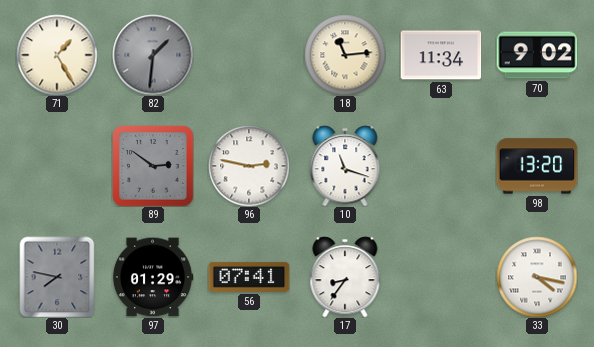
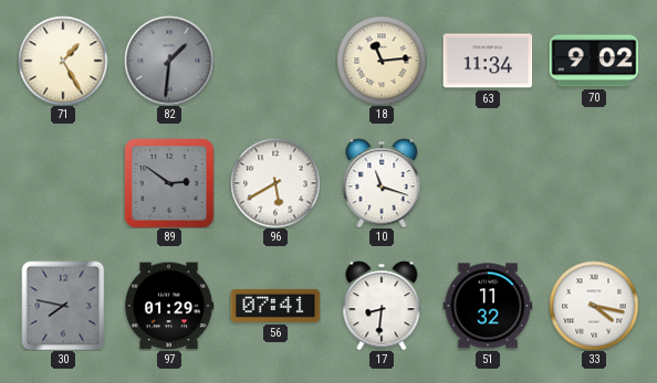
96: 2:47 -> 5:40 (275, 183)
98: 13:20 -> none (537, 166)
17: 8:36 -> 8:31 (382, 306)
51: none -> 11:32 (488, 306)
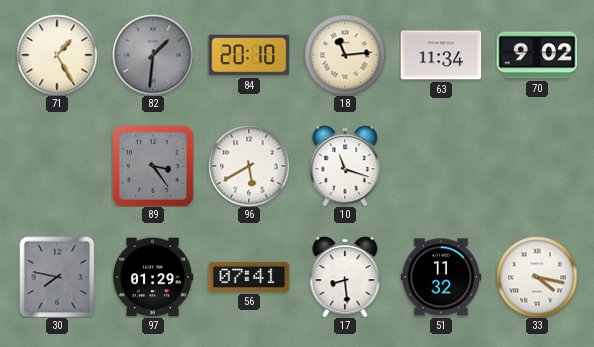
84: none -> 20:10 (249, 55)
89: 2:51 -> 3:24 (153, 166)
17: 8:31 -> 8:29 (345, 277)
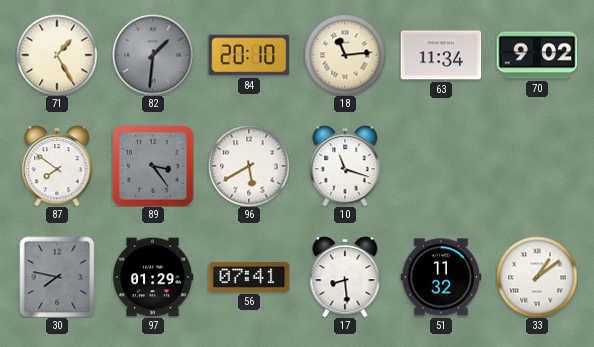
87: none -> 7:51 (57, 166)
33: 4:17 -> 1:09 (537, 277)
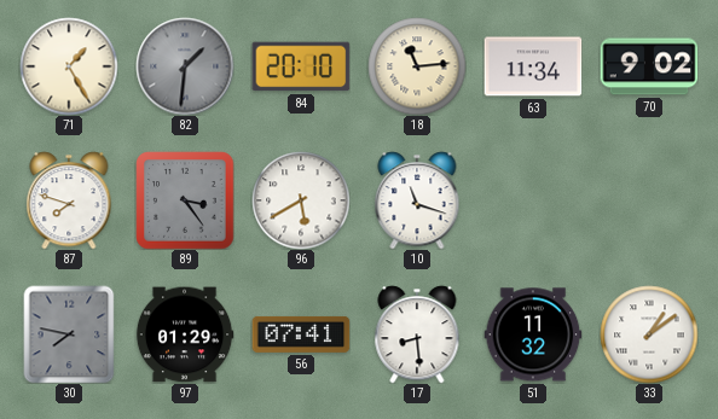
87: 7:51 -> 7:48 (69, 200)
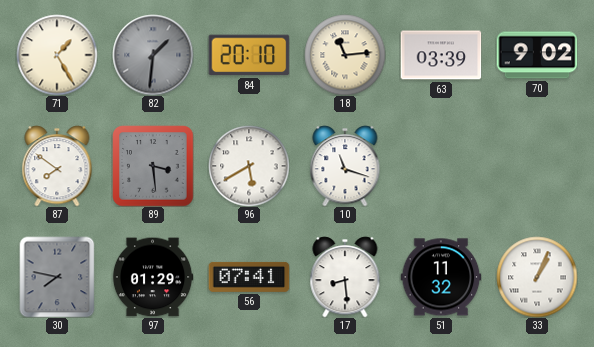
63: 11:34 -> 03:39 (441, 55)
87: 7:48 -> 7:51 (57, 166)
89: 3:24 -> 3:29 (153, 166)
33: 1:09 -> 1:04 (537, 277)
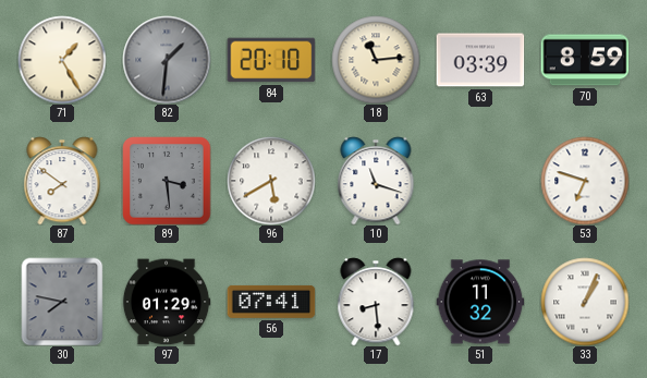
70: 9:02 -> 8:59 (585, 60)
53: none -> 6:48 (585, 181)
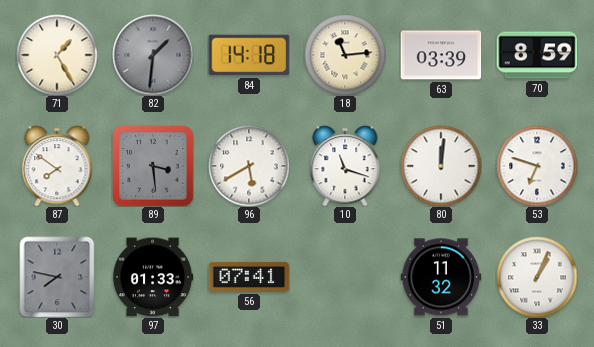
84: 20:10 -> 14:18 (249, 55)
80: none -> 12:01 (441, 166)
97: 01:29 -> 01:33 (153, 277)
17: 8:29 -> none (376, 302)
